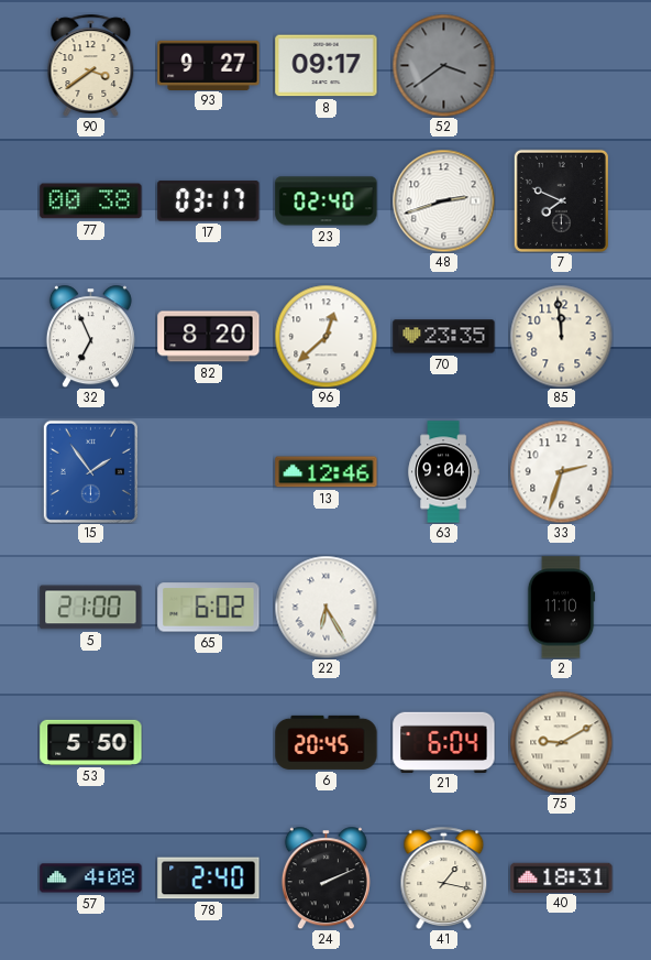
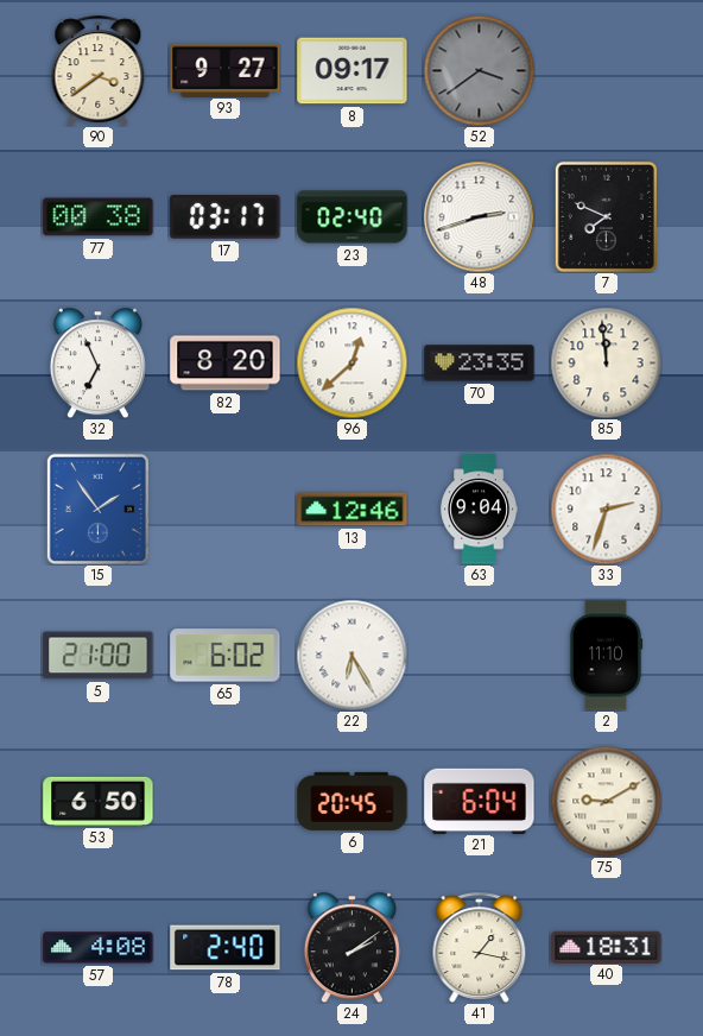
53: 5:50 -> 6:50 (99, 801)
24: 2:11 -> 2:09 (351, 947)
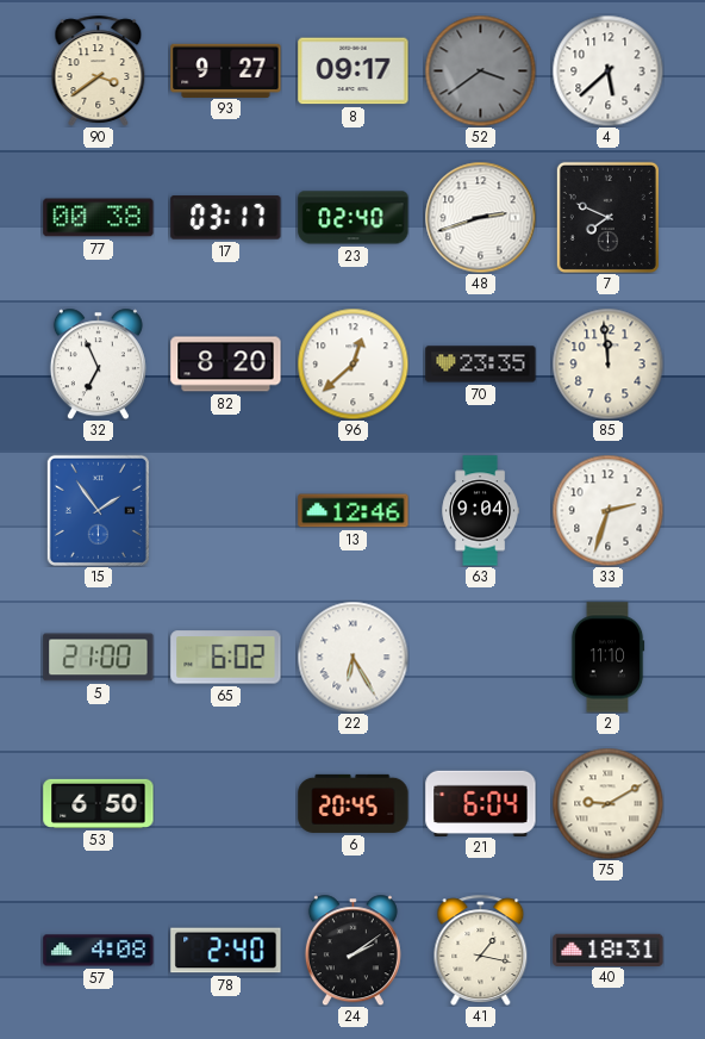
4: none -> 5:38 (607, 70)
